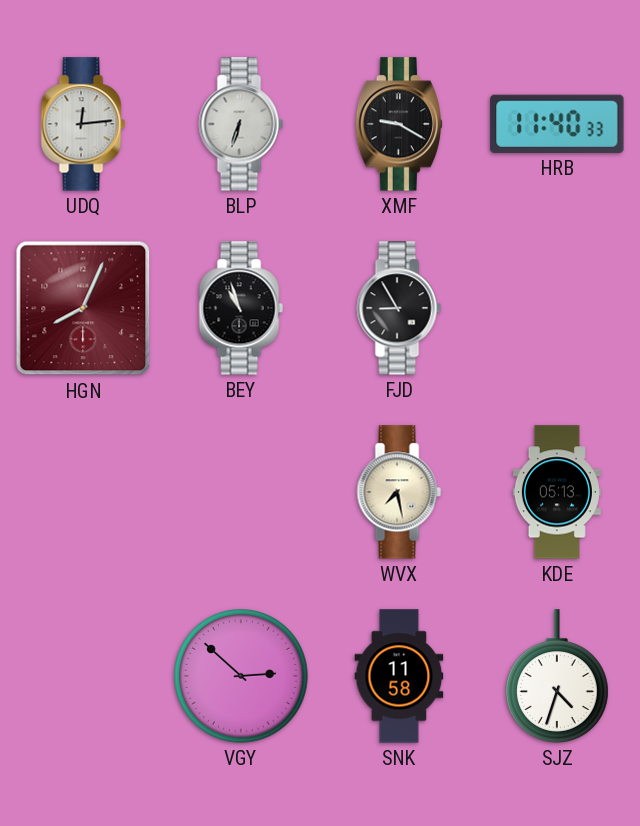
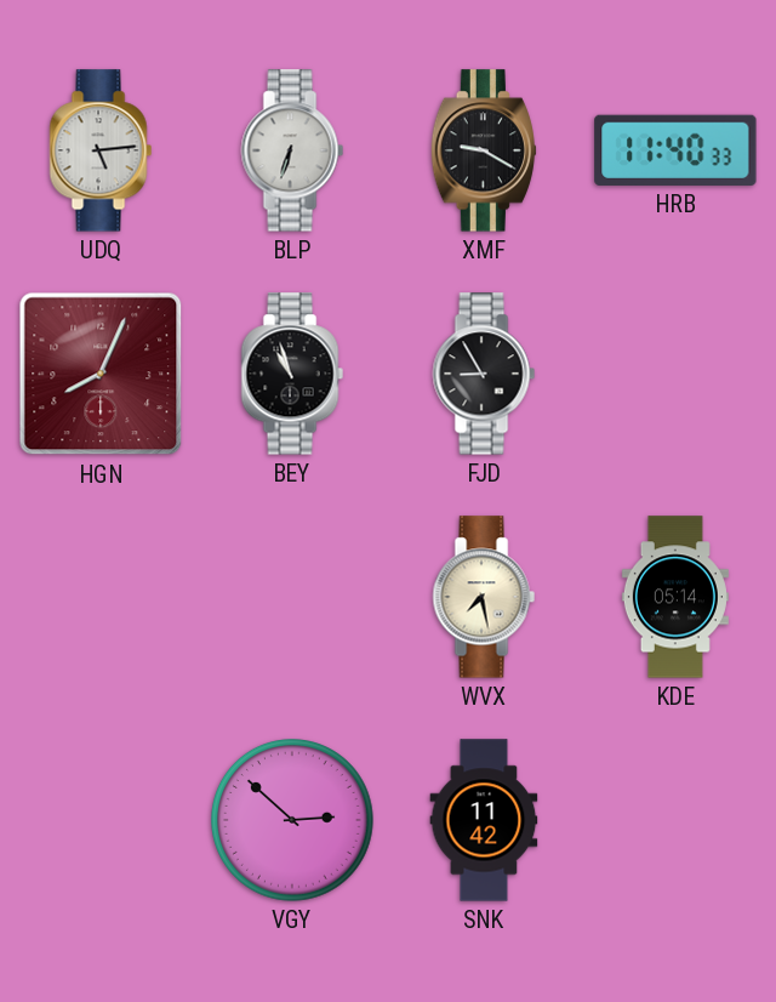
UDQ: 12:14 -> 5:14 (101, 150)
KDE: 05:13 -> 05:14 (675, 597)
SNK: 11:58 -> 11:42 (484, 820)
SJZ: 4:33 -> none (557, 676)
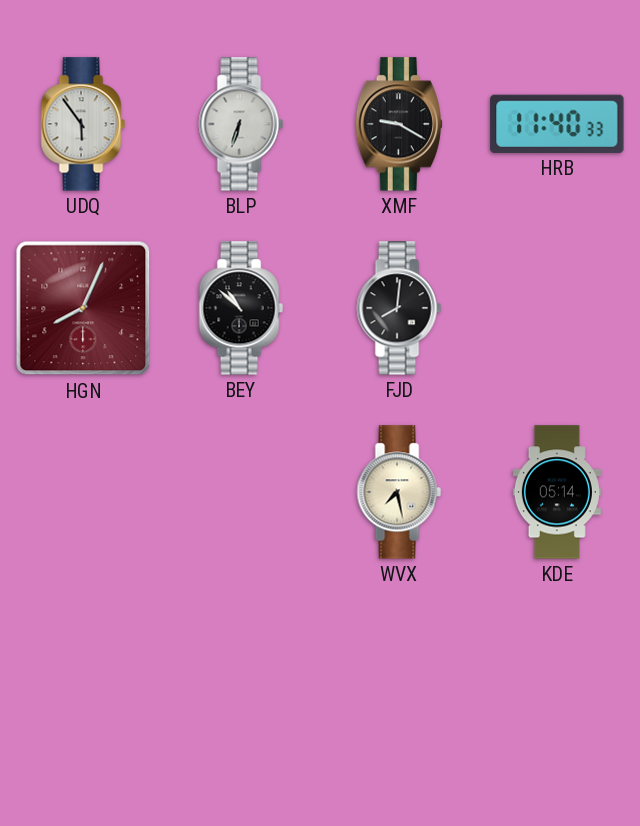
UDQ: 5:14 -> 5:54 (83, 124)
BEY: 10:57 -> 10:52 (241, 308)
FJD: 8:55 -> 8:01 (399, 308)
VGY: 2:52 -> none (293, 821)
SNK: 11:42 -> none (484, 820)
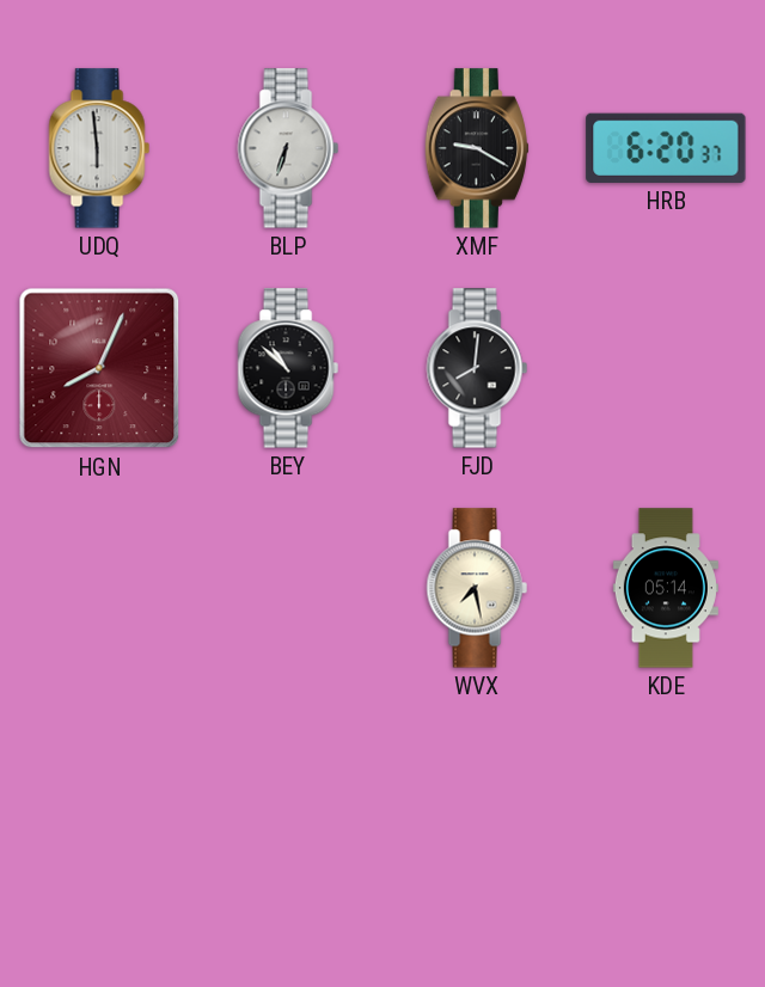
UDQ: 5:54 -> 5:59 (99, 148)
HRB: 11:40 -> 6:20 (666, 148)
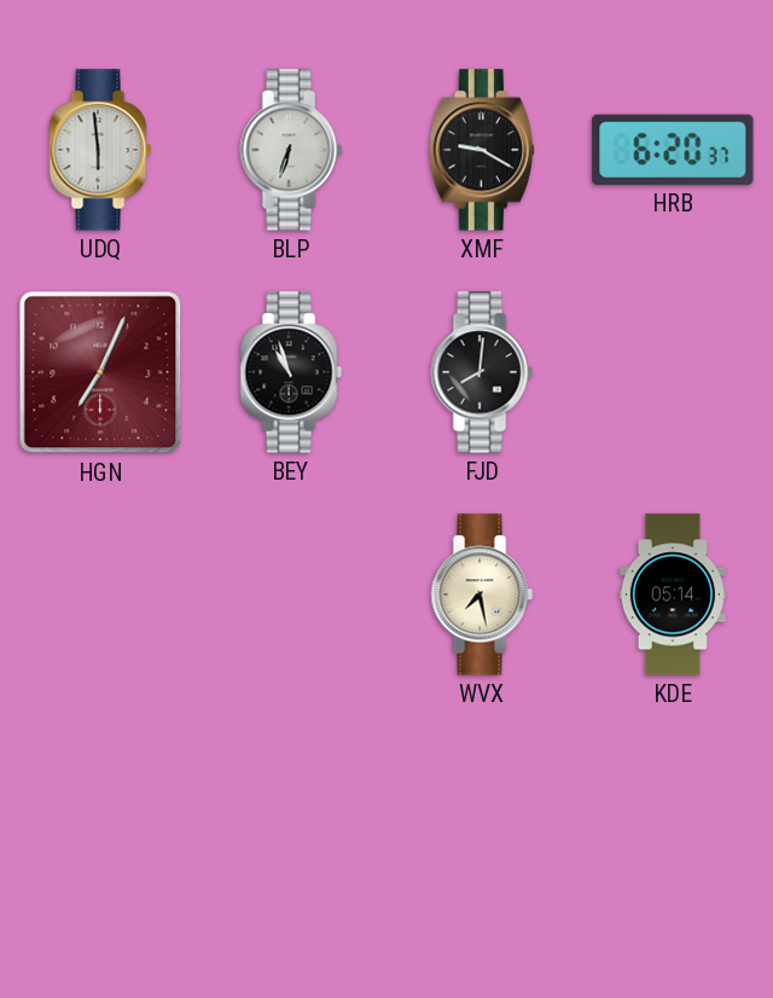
HGN: 8:04 -> 7:04 (100, 372)
BEY: 10:52 -> 10:57 (291, 372)
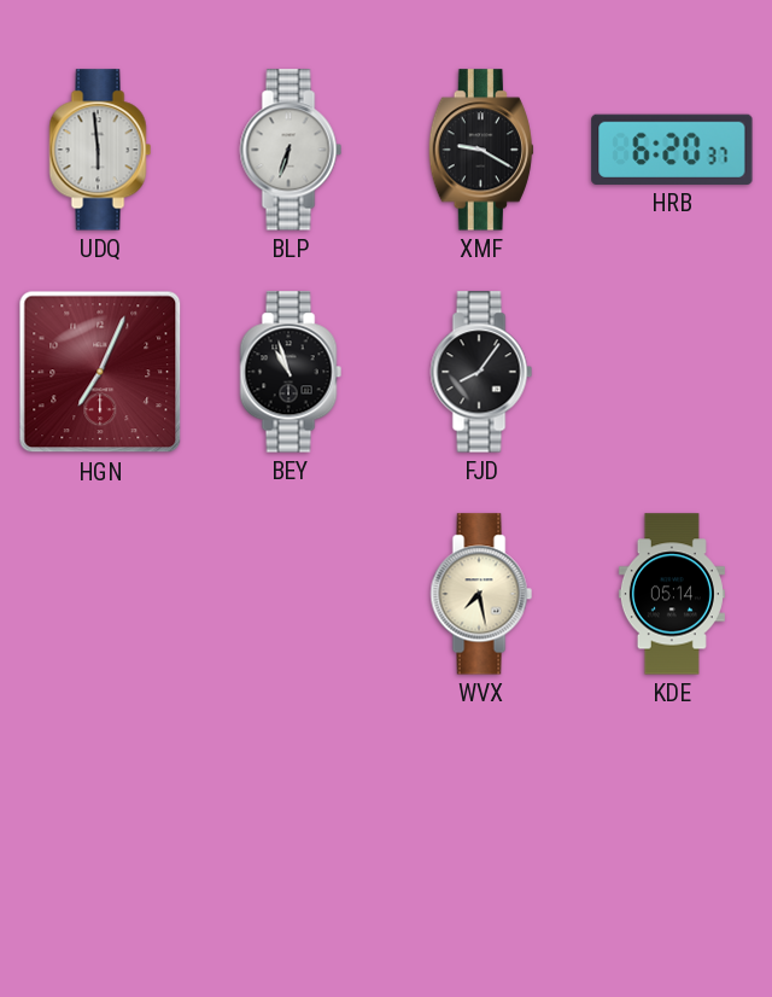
FJD: 8:01 -> 8:06 (481, 372)
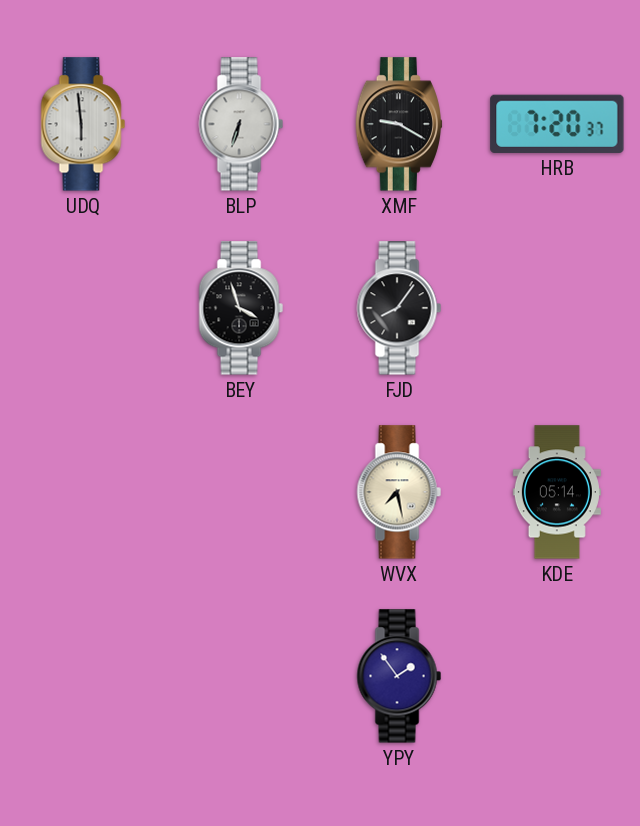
HRB: 6:20 -> 7:20 (557, 124)
HGN: 7:04 -> none (100, 372)
BEY: 10:57 -> 3:57 (241, 308)
YPY: none -> 1:54 (399, 676)
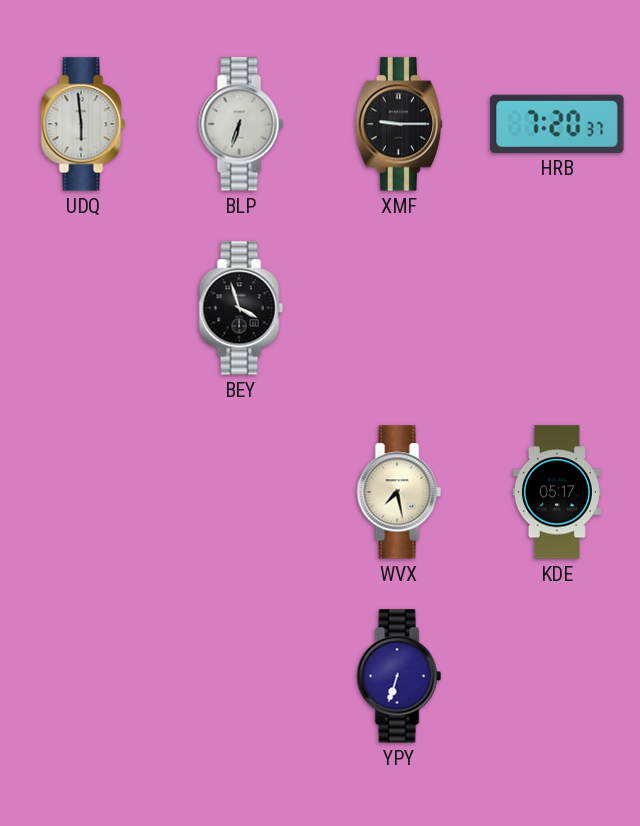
XMF: 9:20 -> 9:15 (398, 124)
FJD: 8:06 -> none (399, 308)
KDE: 05:14 -> 05:17 (557, 492)
YPY: 1:54 -> 6:33 (399, 676)
